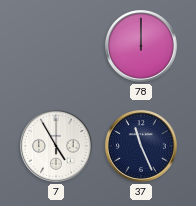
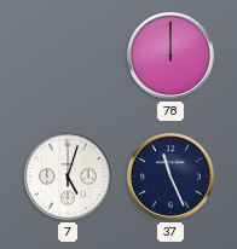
7: 4:55 -> 5:03 (69, 178)
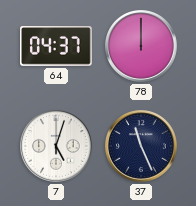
64: none -> 04:37 (57, 46)
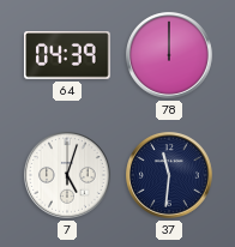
64: 04:37 -> 04:39 (68, 55)
37: 11:26 -> 11:31 (170, 176)
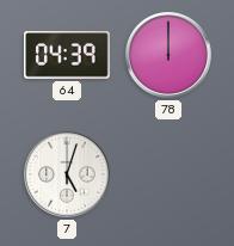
37: 11:31 -> none (170, 176)
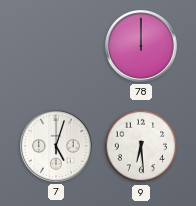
64: 04:39 -> none (68, 55)
9: none -> 6:29 (141, 146)
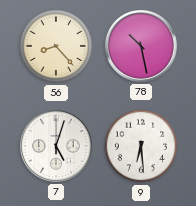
56: none -> 8:23 (56, 46)
78: 12:00 -> 10:28 (142, 47)
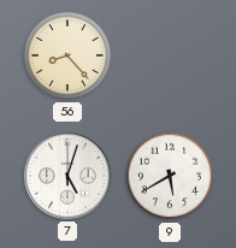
78: 10:28 -> none (142, 47)
9: 6:29 -> 5:40 (170, 176)
